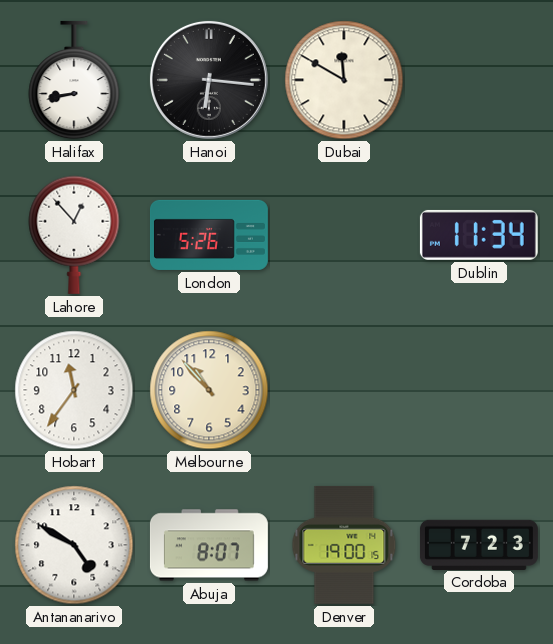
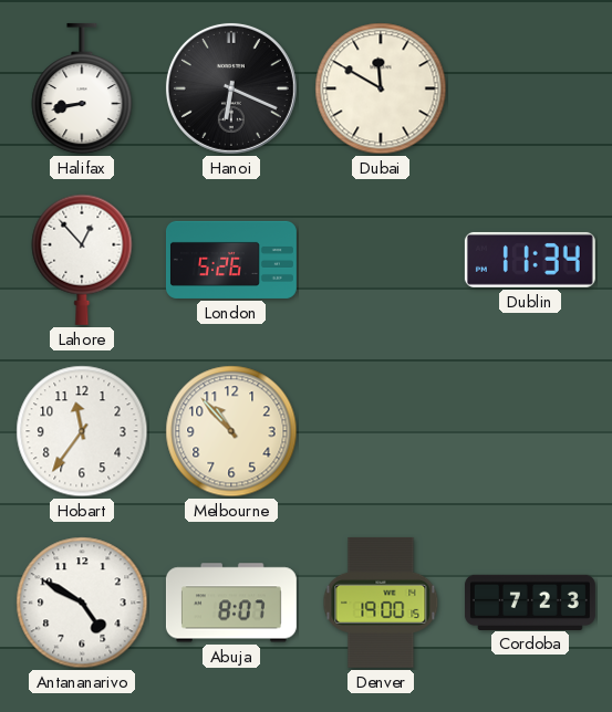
Hanoi: 6:16 -> 6:19 (231, 88)
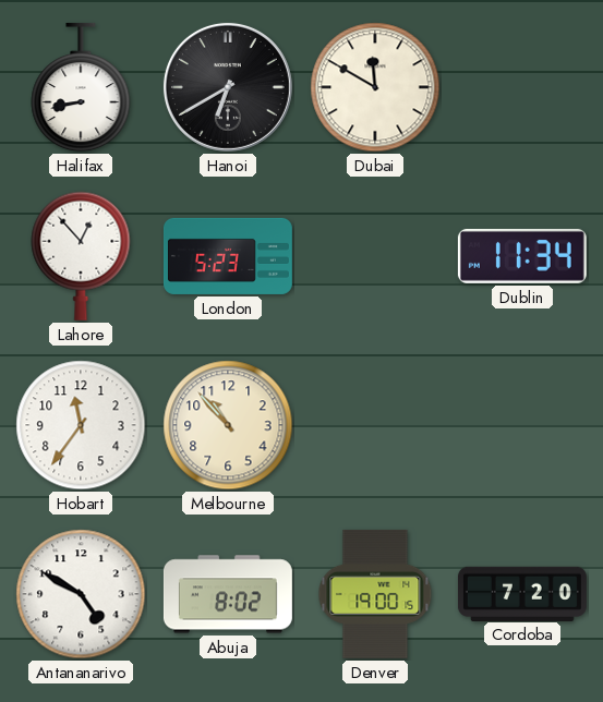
Hanoi: 6:19 -> 6:40 (228, 87)
London: 5:26 -> 5:23 (228, 256)
Abuja: 8:07 -> 8:02 (228, 594)
Cordoba: 7:23 -> 7:20 (522, 593)
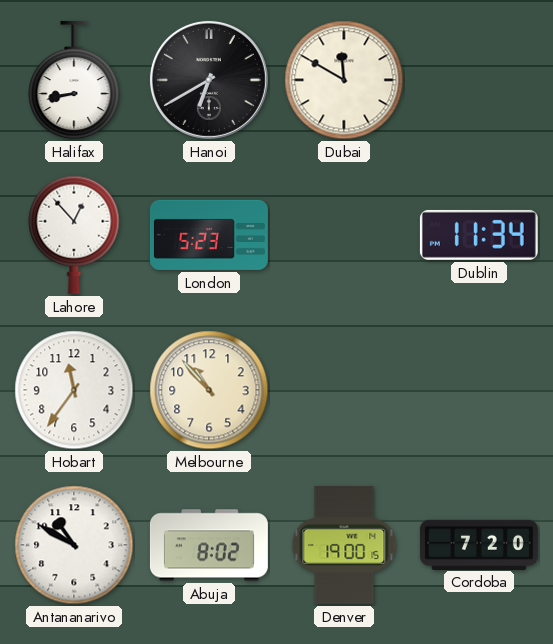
Antananarivo: 4:50 -> 10:50 (74, 545)
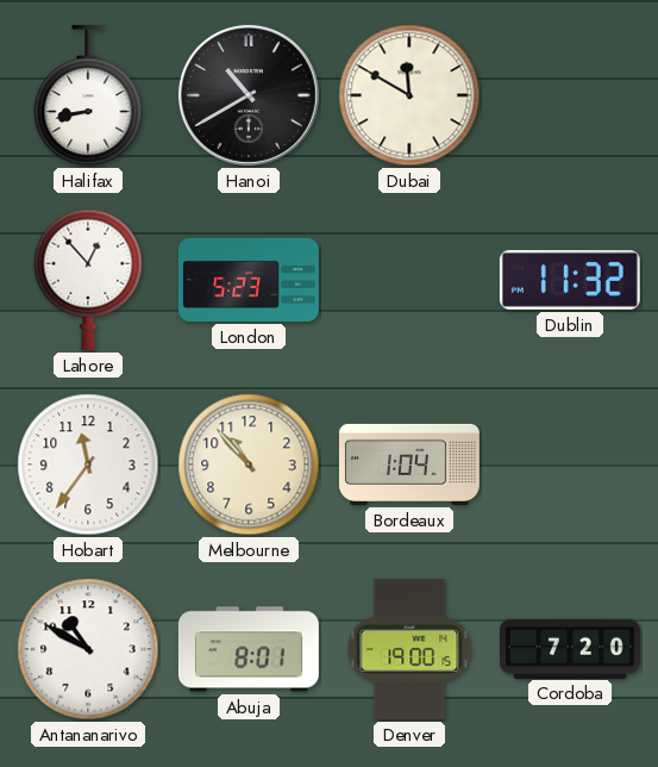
Hanoi: 6:40 -> 10:40 (249, 95)
Dublin: 11:34 -> 11:32 (570, 280)
Bordeaux: none -> 1:04 (409, 464)
Abuja: 8:02 -> 8:01 (249, 649)
